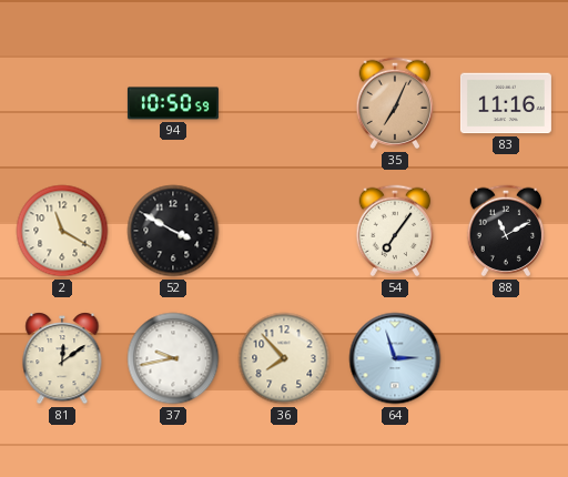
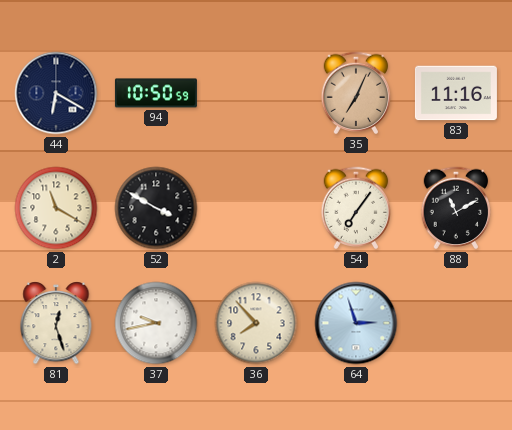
44: none -> 6:20 (56, 93)
81: 12:09 -> 12:27 (56, 323)
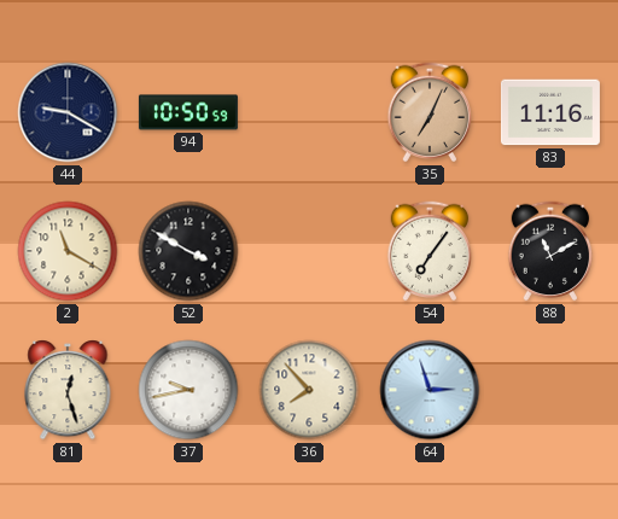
44: 6:20 -> 9:20 (68, 112)
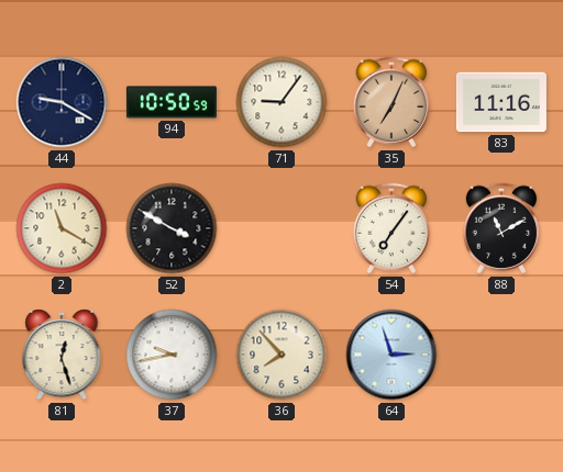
71: none -> 9:06 (281, 102)
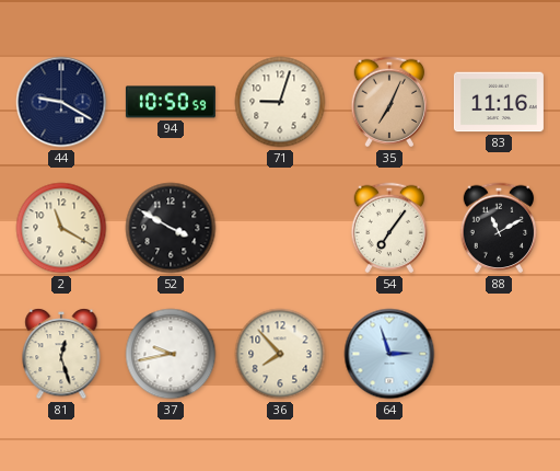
71: 9:06 -> 9:03 (280, 102)
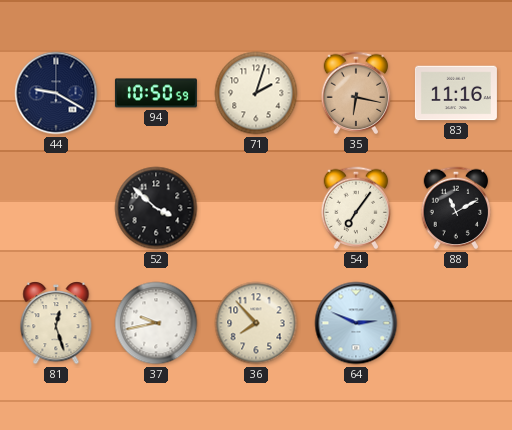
71: 9:03 -> 2:03 (256, 93)
35: 7:04 -> 6:17 (356, 93)
2: 11:20 -> none (61, 228)
52: 3:50 -> 3:52 (156, 208)
64: 2:57 -> 2:49 (356, 323)
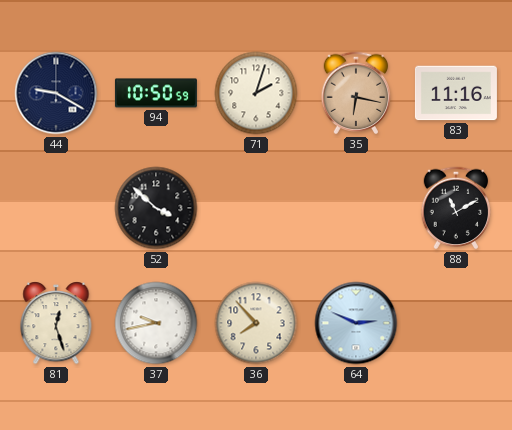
54: 7:06 -> none (356, 208)
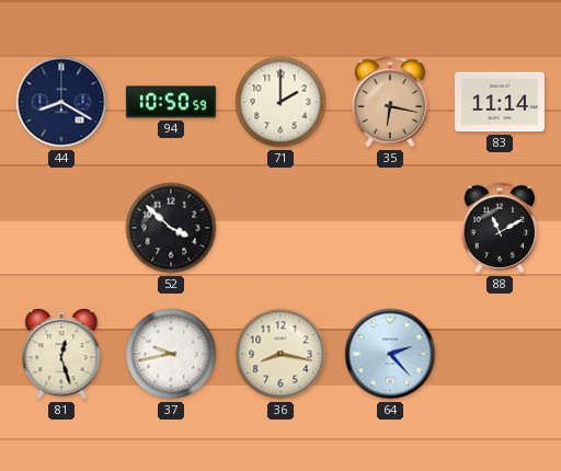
44: 9:20 -> 8:20 (61, 102)
71: 2:03 -> 2:00 (280, 102)
83: 11:16 -> 11:14 (500, 102)
36: 7:53 -> 8:17 (280, 354)
64: 2:49 -> 2:23 (390, 354)
